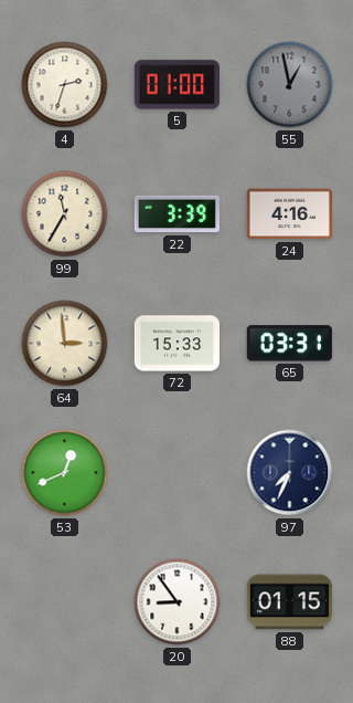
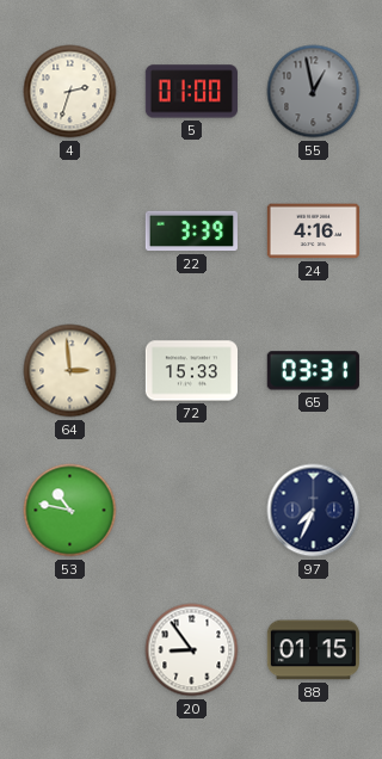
99: 11:35 -> none (65, 214)
53: 12:41 -> 10:47 (70, 511)
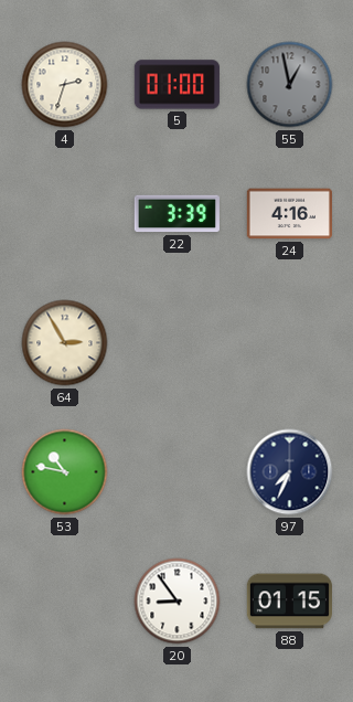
64: 2:59 -> 2:55 (65, 343)
72: 15:33 -> none (191, 371)
65: 03:31 -> none (313, 371)
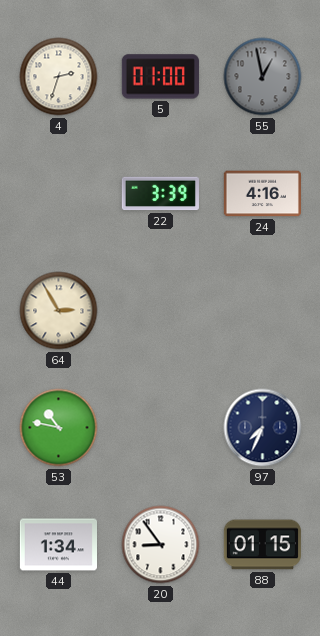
44: none -> 1:34 (58, 545)
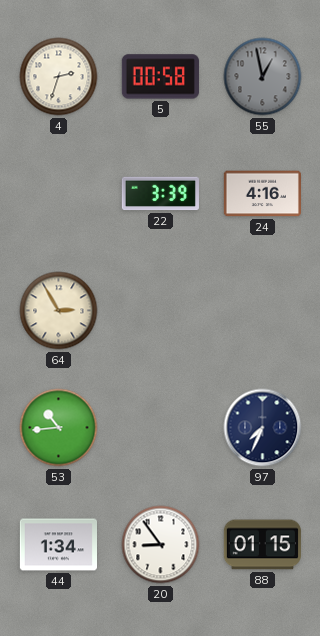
5: 01:00 -> 00:58 (160, 77)
53: 10:47 -> 10:44 (59, 428)
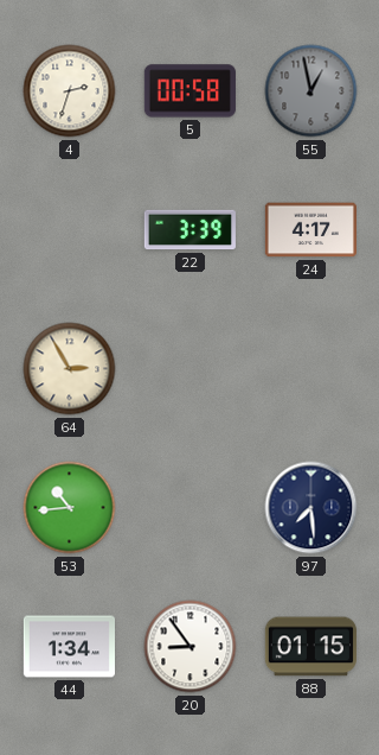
24: 4:16 -> 4:17 (310, 230)
97: 7:34 -> 7:29 (311, 508)
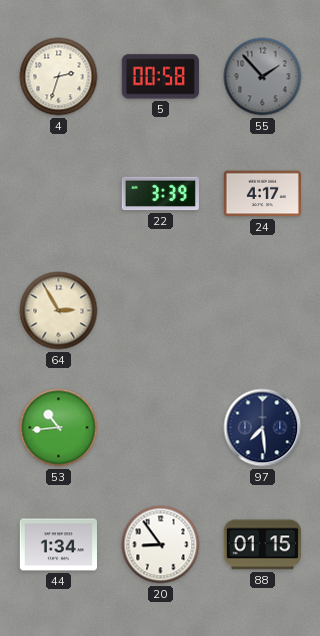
55: 12:58 -> 1:53 (263, 77)
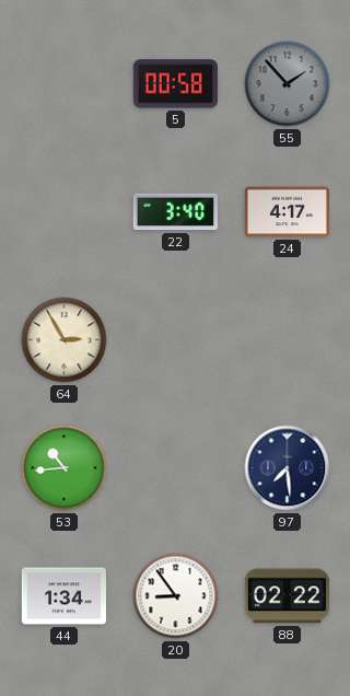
4: 2:33 -> none (59, 77)
22: 3:39 -> 3:40 (175, 212)
88: 01:15 -> 02:22 (287, 596)
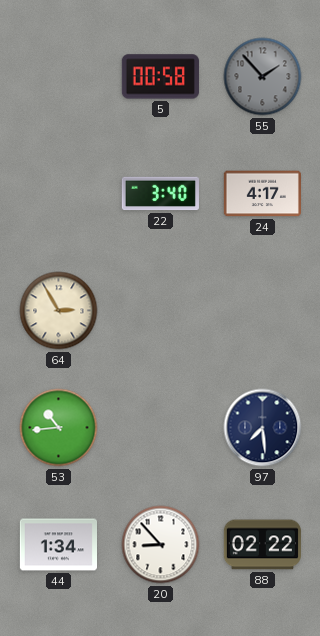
20: 8:54 -> 8:53 (161, 545)
